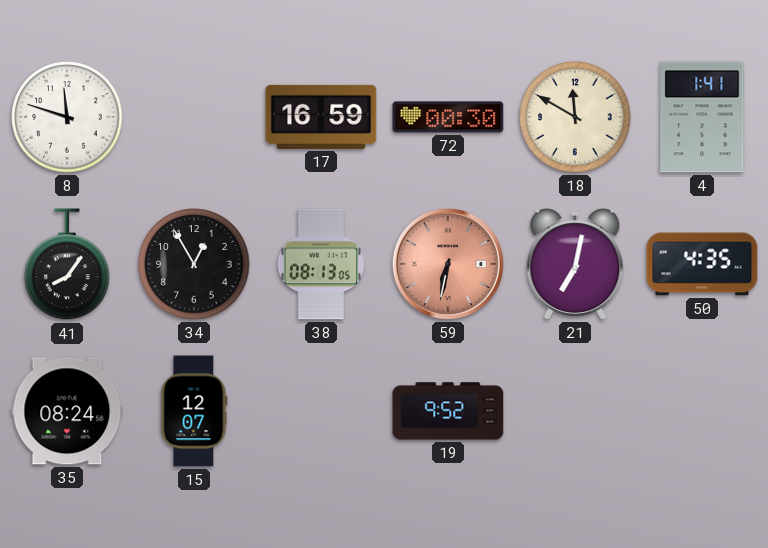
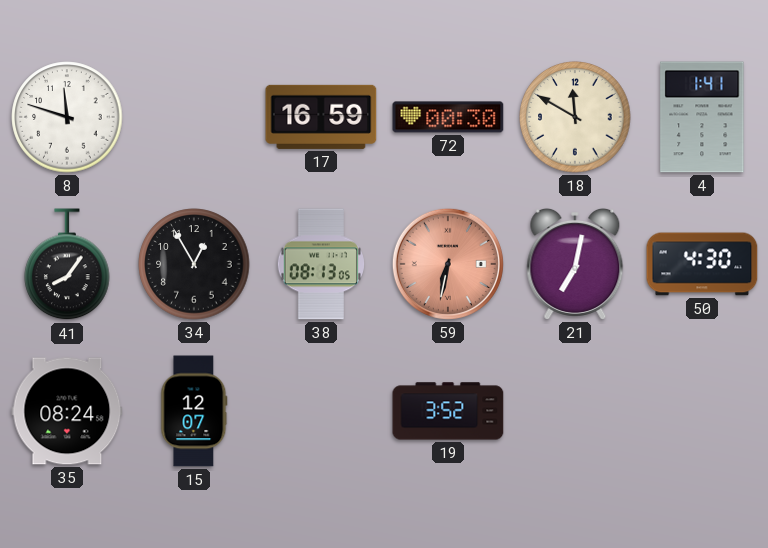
50: 4:35 -> 4:30 (702, 264)
19: 9:52 -> 3:52 (448, 411)
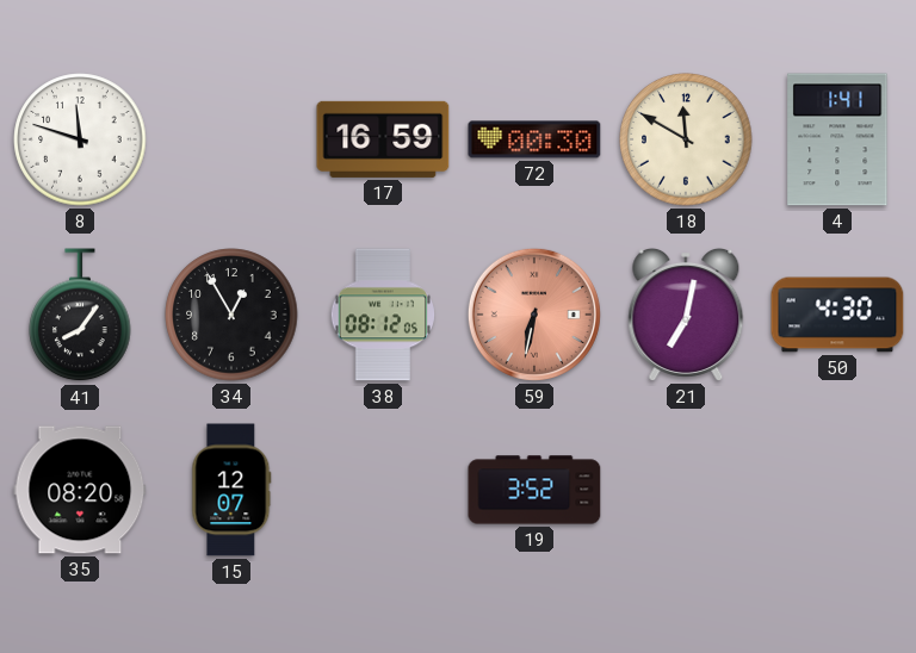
38: 08:13 -> 08:12 (383, 315)
35: 08:24 -> 08:20 (80, 490)
